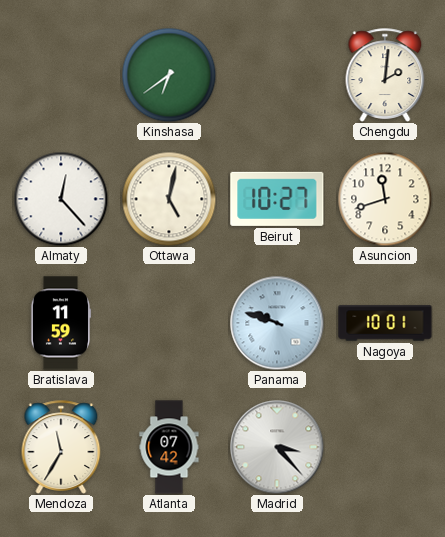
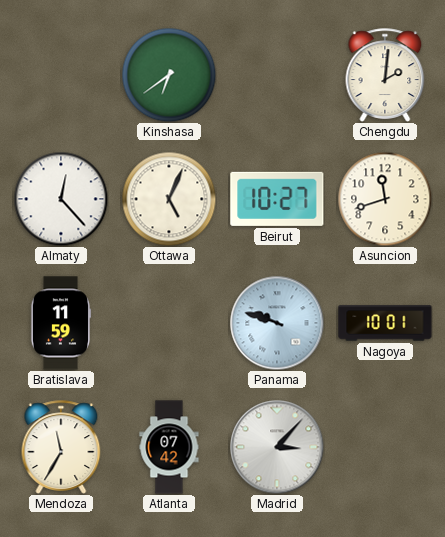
Ottawa: 5:02 -> 5:04 (169, 199)
Madrid: 3:23 -> 3:07 (277, 447)
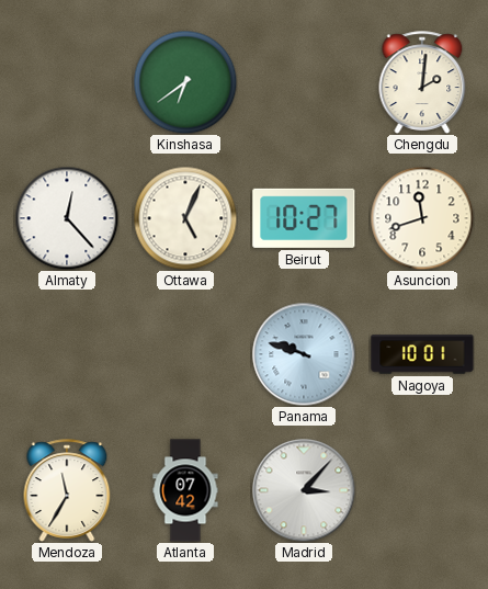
Bratislava: 11:59 -> none (61, 323)
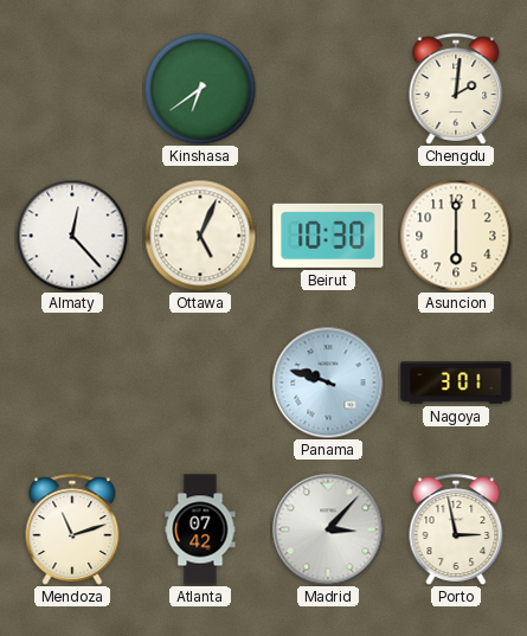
Beirut: 10:27 -> 10:30 (328, 236)
Asuncion: 11:42 -> 6:00 (456, 236)
Nagoya: 10:01 -> 3:01 (456, 383)
Mendoza: 11:35 -> 11:12 (72, 529)
Porto: none -> 2:58 (456, 529)
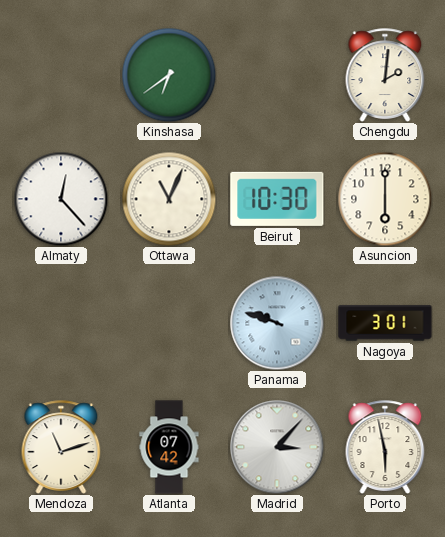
Ottawa: 5:04 -> 11:04 (169, 199)
Porto: 2:58 -> 5:58 (385, 447)
